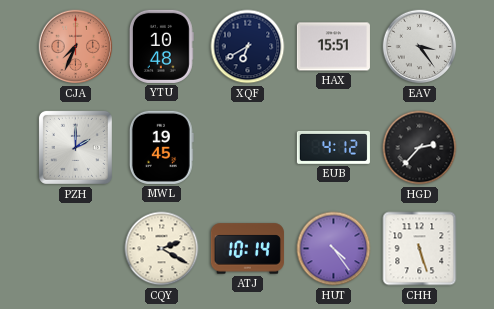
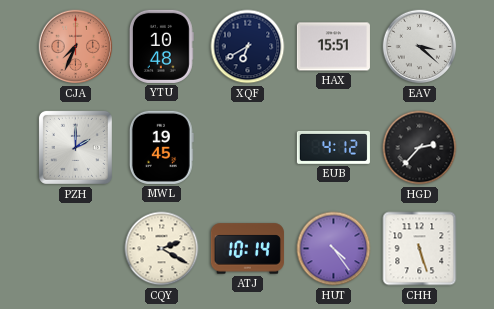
EAV: 3:24 -> 3:22 (420, 47)
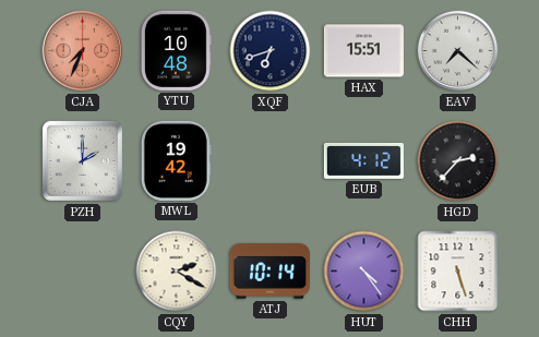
XQF: 6:40 -> 6:42 (271, 51)
EAV: 3:22 -> 7:22 (458, 51)
MWL: 19:45 -> 19:42 (176, 160)
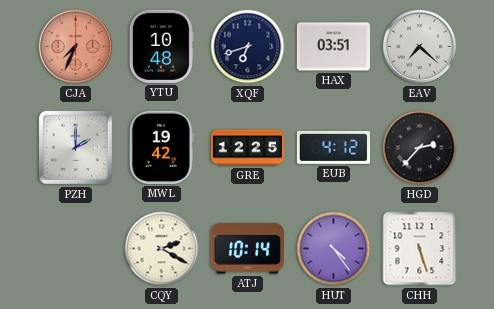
HAX: 15:51 -> 03:51 (333, 47)
GRE: none -> 12:25 (247, 148)
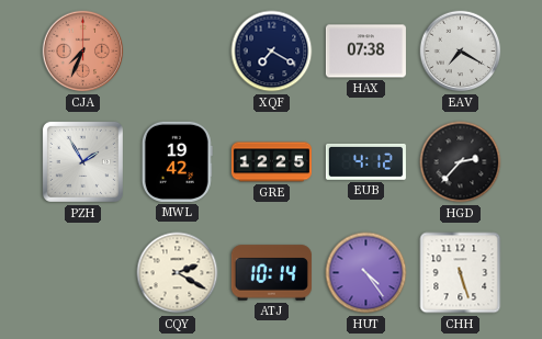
YTU: 10:48 -> none (161, 46)
XQF: 6:42 -> 7:20 (272, 52)
HAX: 03:51 -> 07:38 (365, 52)
EAV: 7:22 -> 7:20 (461, 52)
PZH: 2:00 -> 1:55 (82, 161)
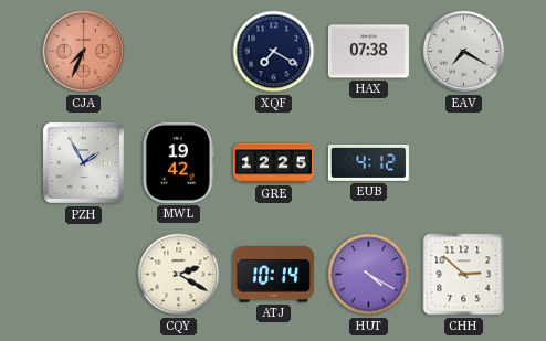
HGD: 2:37 -> none (461, 162)
HUT: 4:24 -> 4:20 (369, 275)
CHH: 5:27 -> 2:52 (464, 275)
